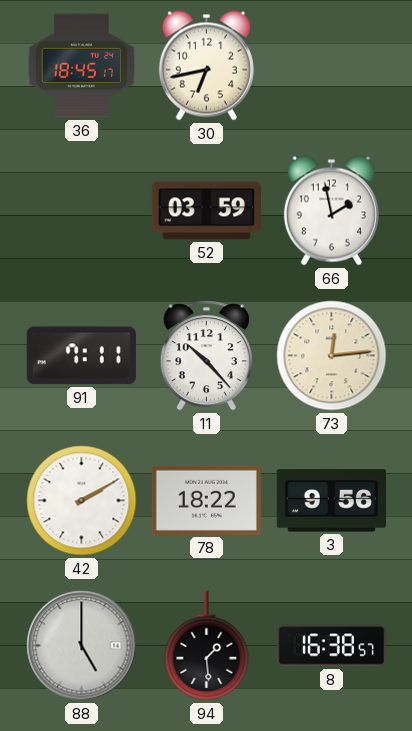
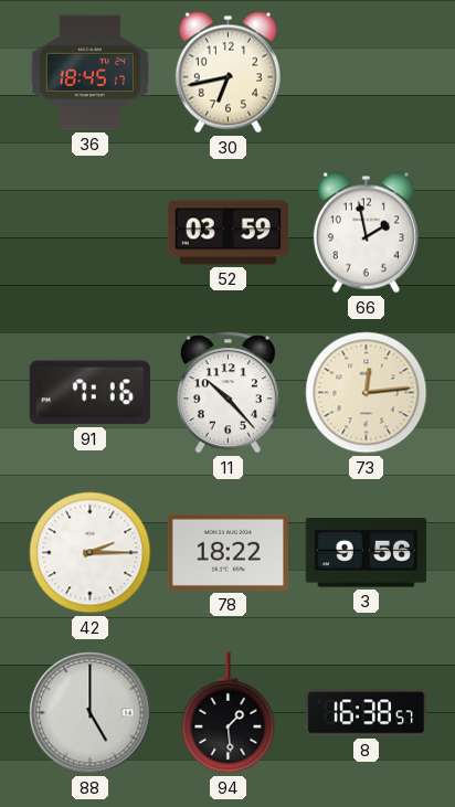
91: 7:11 -> 7:16 (89, 393)
42: 2:10 -> 2:15 (91, 553)
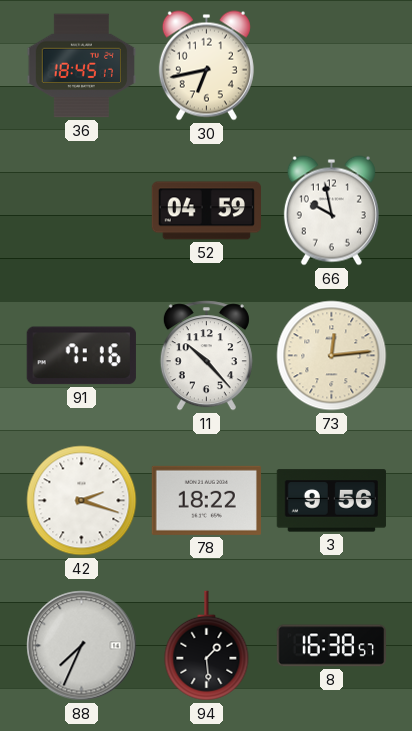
52: 03:59 -> 04:59 (206, 211)
66: 1:58 -> 9:58 (331, 211)
42: 2:15 -> 2:18 (82, 501)
88: 5:00 -> 7:34 (82, 646)
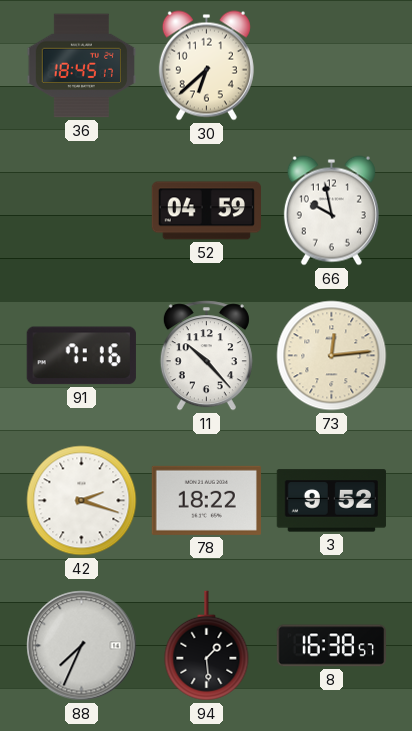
30: 6:43 -> 6:38 (206, 66)
3: 9:56 -> 9:52 (331, 501)
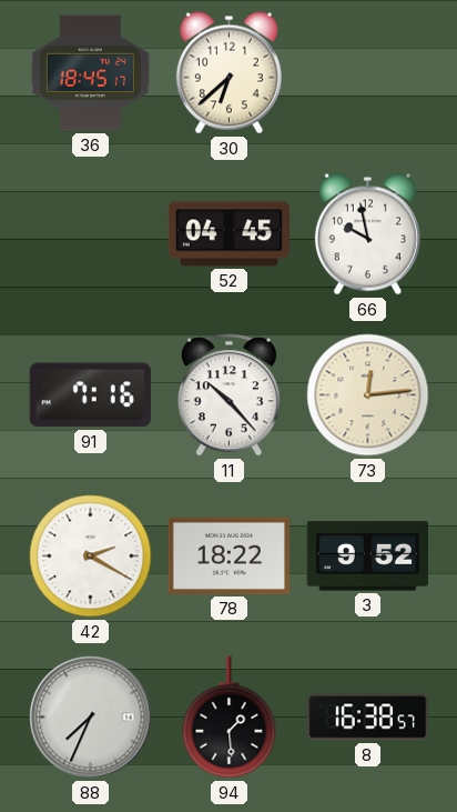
52: 04:59 -> 04:45 (228, 234)
42: 2:18 -> 2:20 (91, 557)
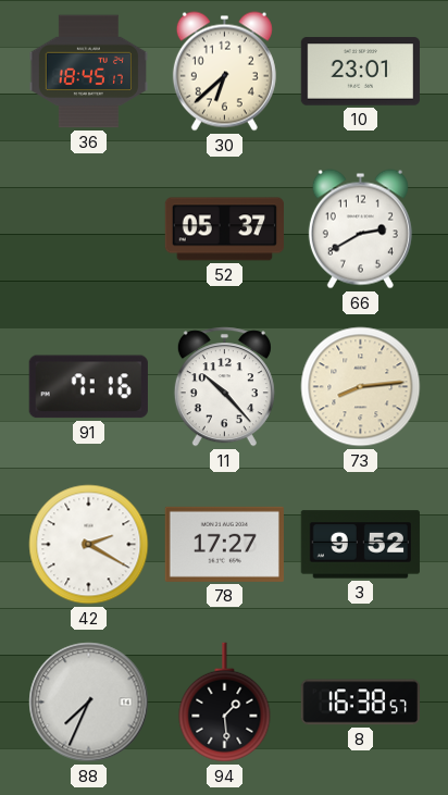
10: none -> 23:01 (360, 72)
52: 04:45 -> 05:37 (224, 229)
66: 9:58 -> 2:40 (360, 229)
73: 12:14 -> 8:14 (361, 387)
78: 18:22 -> 17:27 (224, 544)
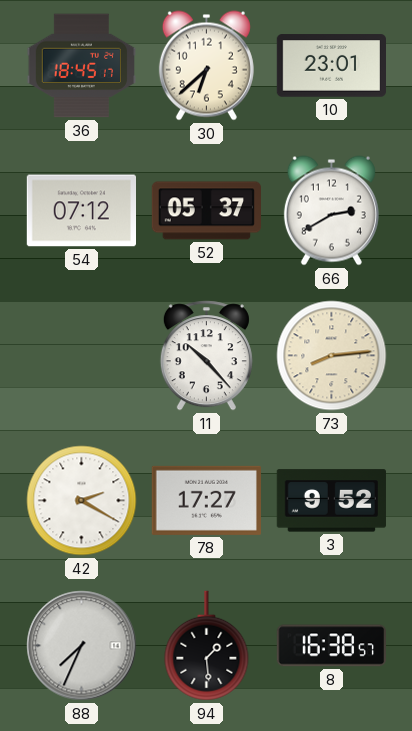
54: none -> 07:12 (81, 211)
91: 7:16 -> none (88, 387)
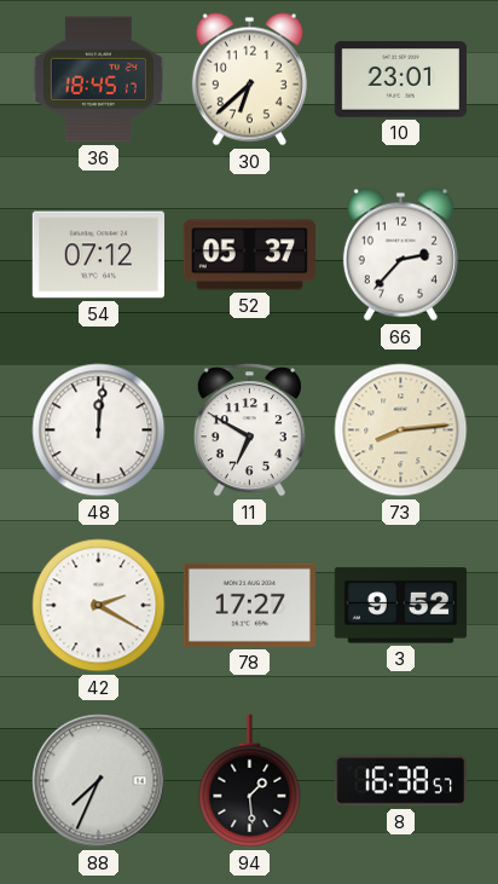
66: 2:40 -> 2:37 (400, 255)
48: none -> 12:01 (99, 431)
11: 10:23 -> 6:50 (249, 431)
